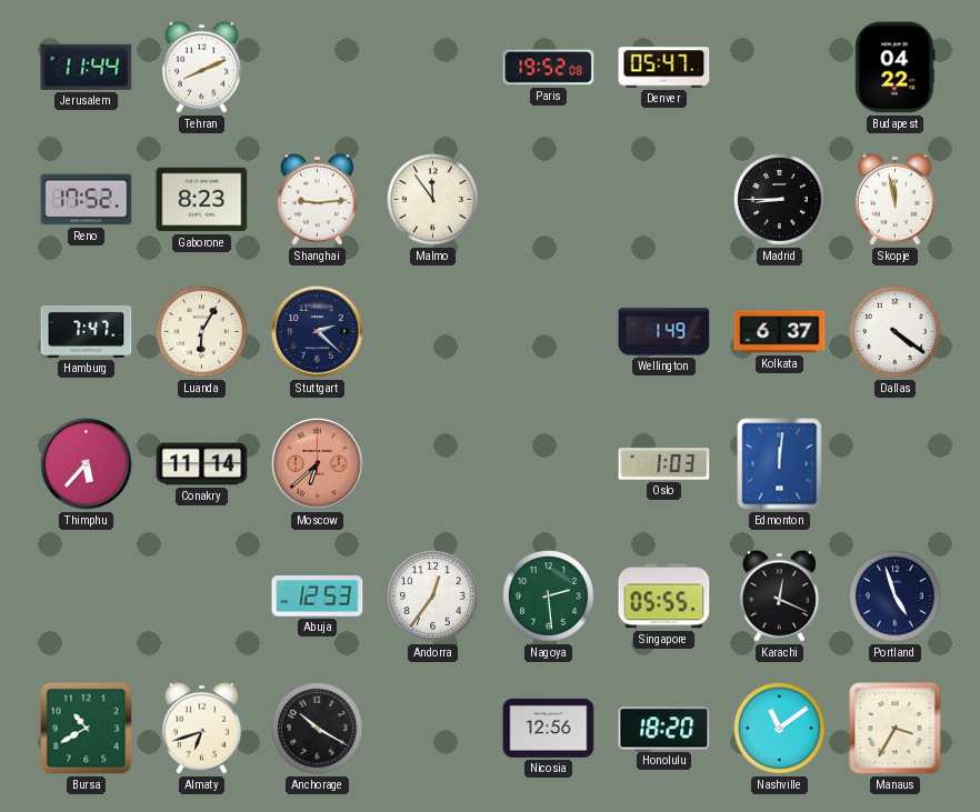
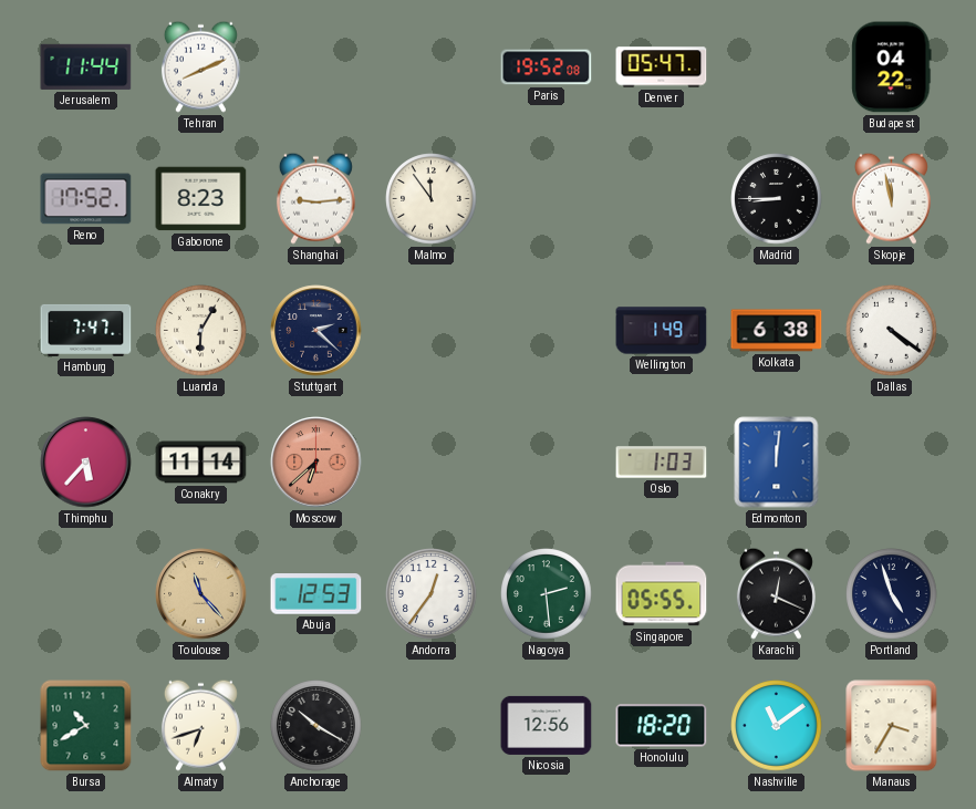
Kolkata: 6:37 -> 6:38 (777, 331)
Toulouse: none -> 11:23 (201, 594)
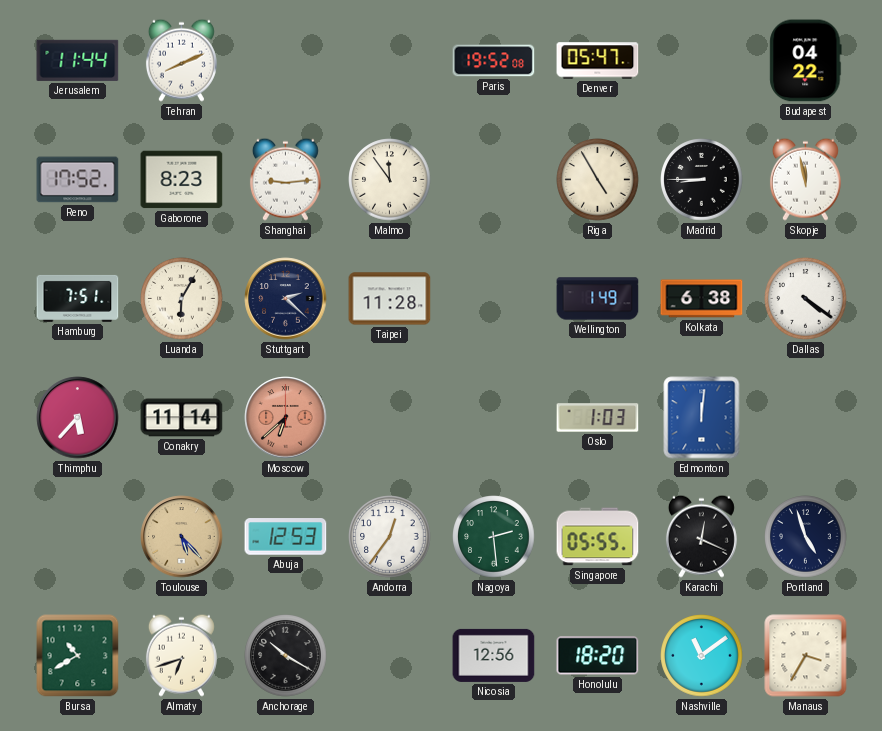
Riga: none -> 4:55 (598, 180)
Hamburg: 7:47 -> 7:51 (78, 298)
Taipei: none -> 11:28 (390, 299)
Toulouse: 11:23 -> 5:23 (182, 537)
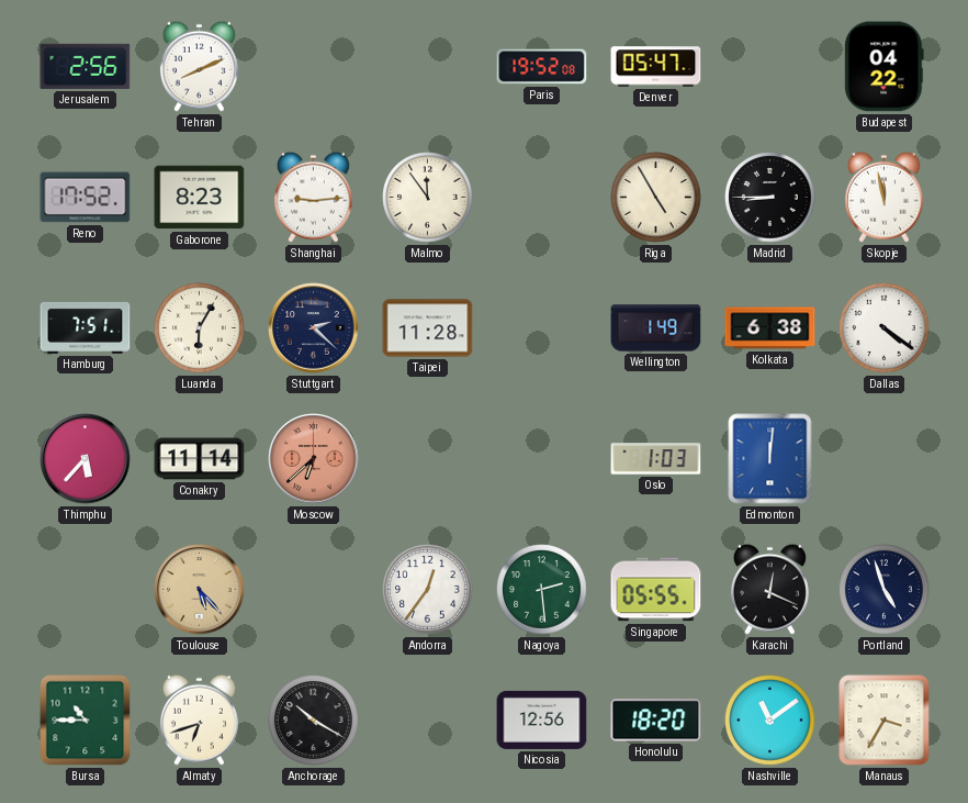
Jerusalem: 11:44 -> 2:56 (86, 66)
Abuja: 12:53 -> none (286, 537)
Bursa: 10:40 -> 10:45 (86, 721)
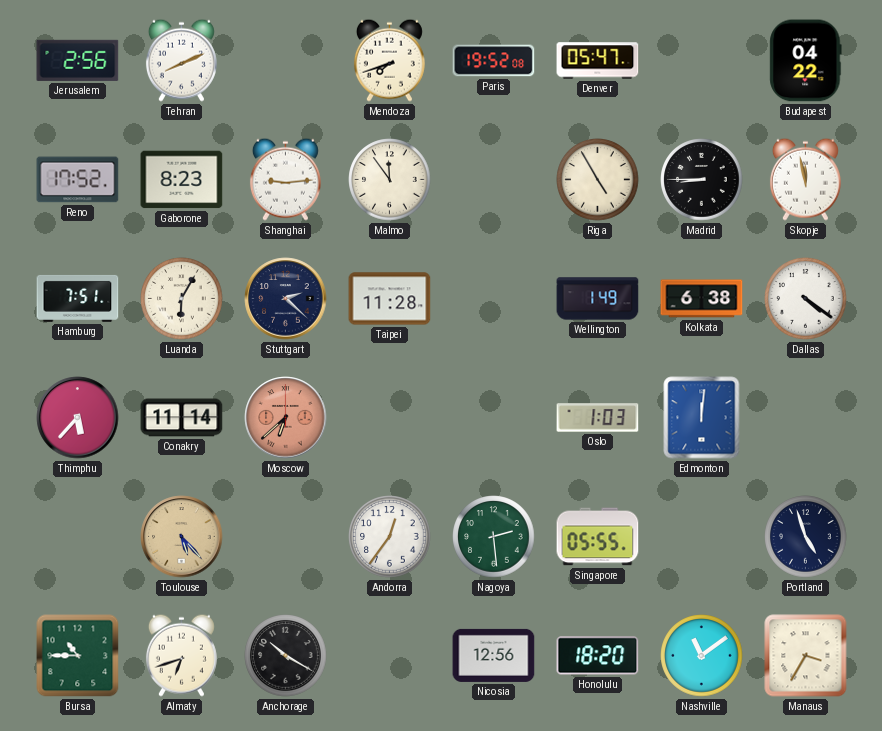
Mendoza: none -> 7:42 (389, 60)
Karachi: 12:19 -> none (769, 589)
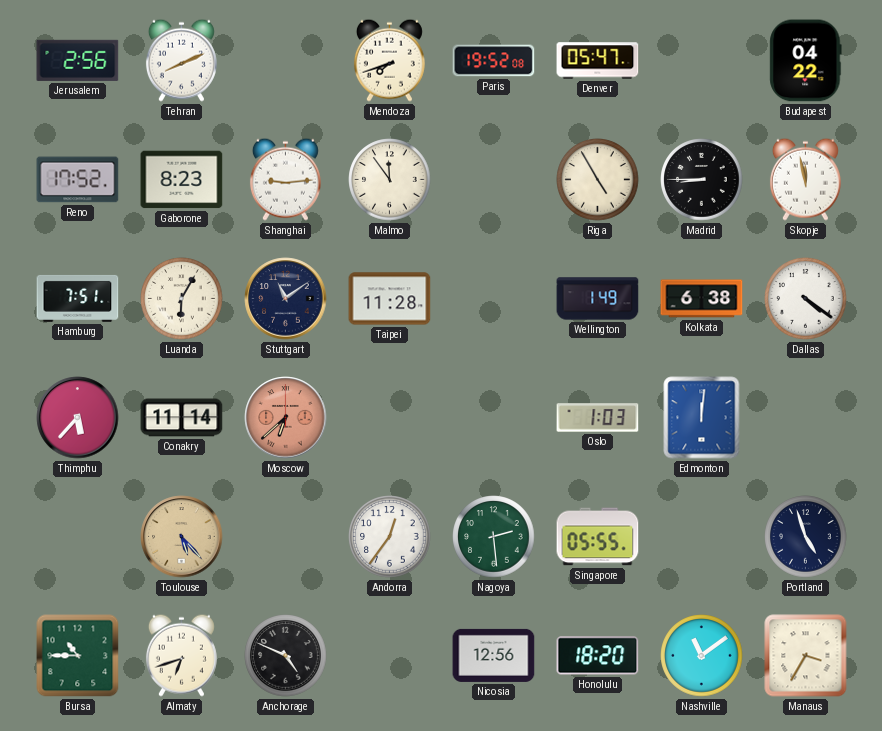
Stuttgart: 2:22 -> 11:09 (286, 299)
Anchorage: 10:20 -> 4:49 (286, 656)
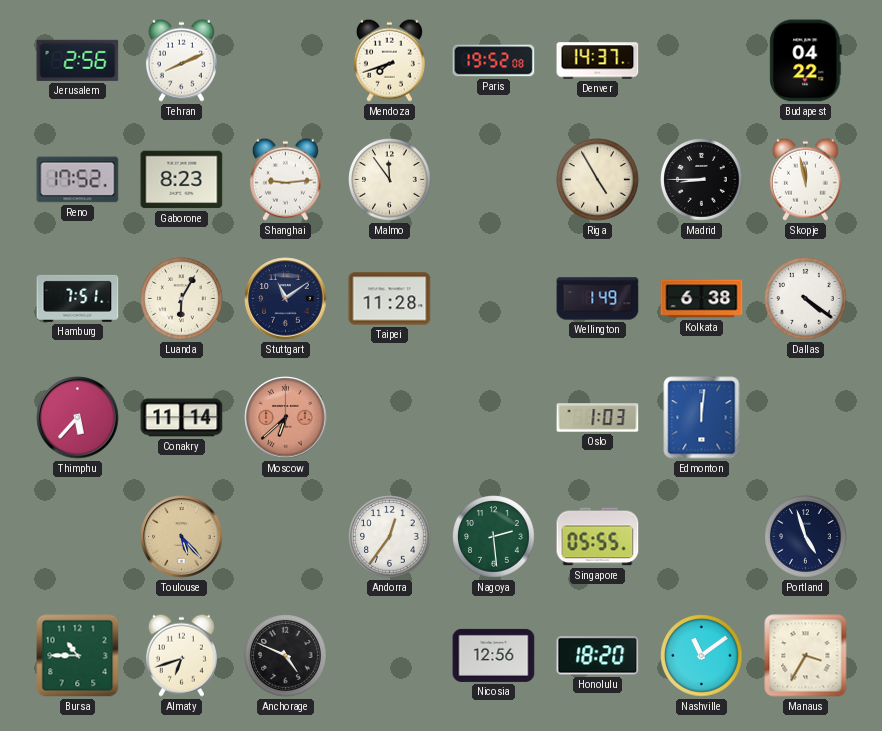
Denver: 05:47 -> 14:37 (598, 61)
